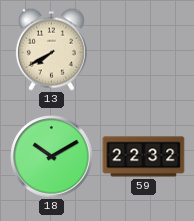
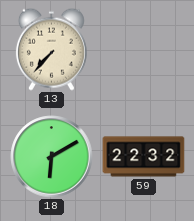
13: 7:40 -> 7:37 (51, 49)
18: 10:10 -> 6:10 (52, 157)
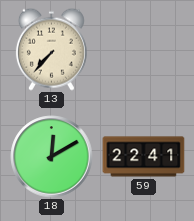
18: 6:10 -> 12:10 (52, 157)
59: 22:32 -> 22:41 (144, 157)
